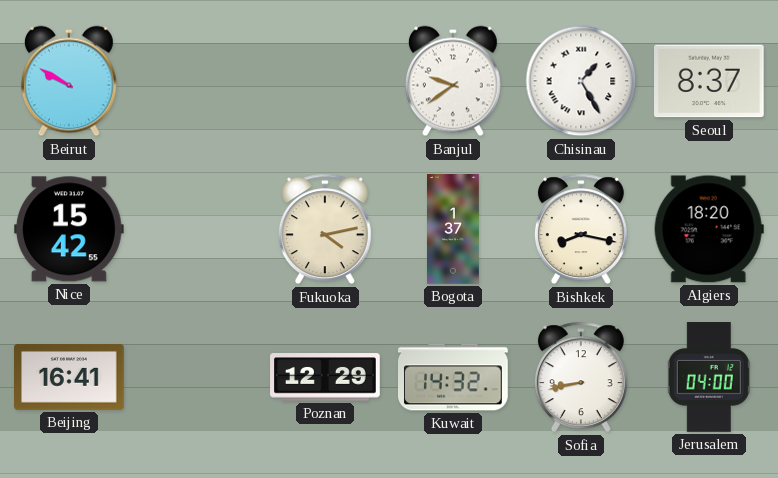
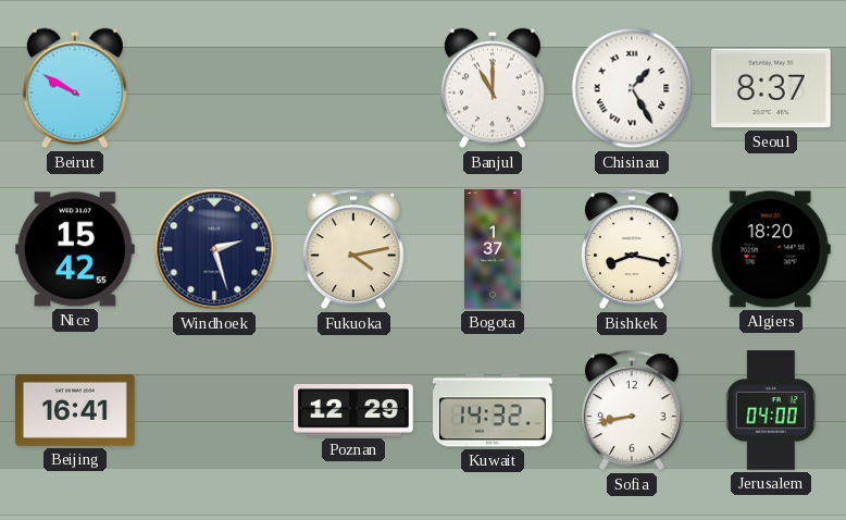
Banjul: 9:39 -> 11:00 (493, 88)
Windhoek: none -> 2:27 (214, 249)
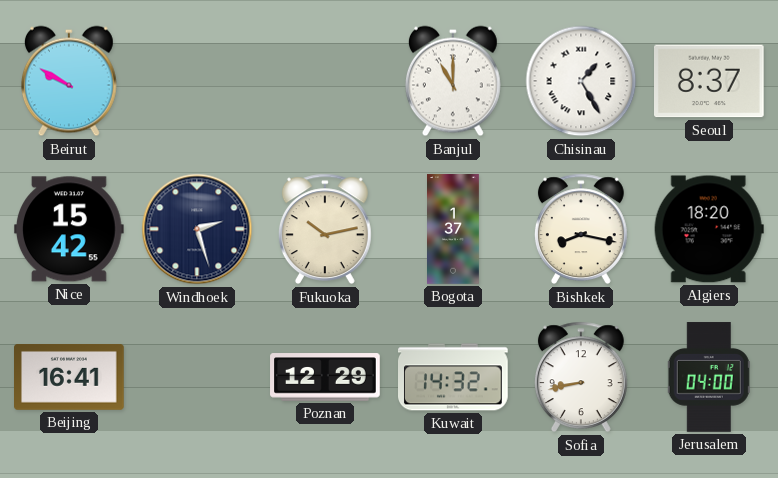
Fukuoka: 4:13 -> 10:13 (325, 229)
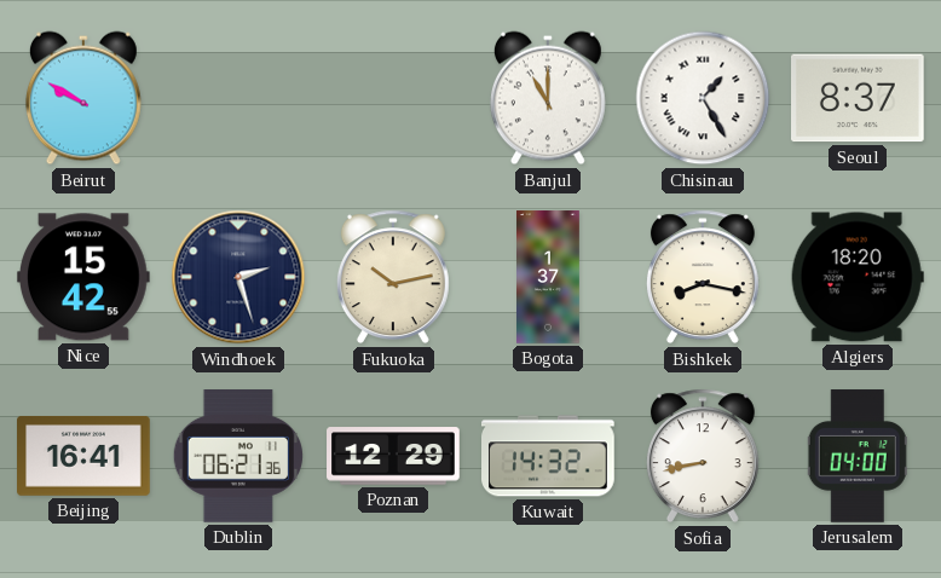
Dublin: none -> 06:21 (237, 457)
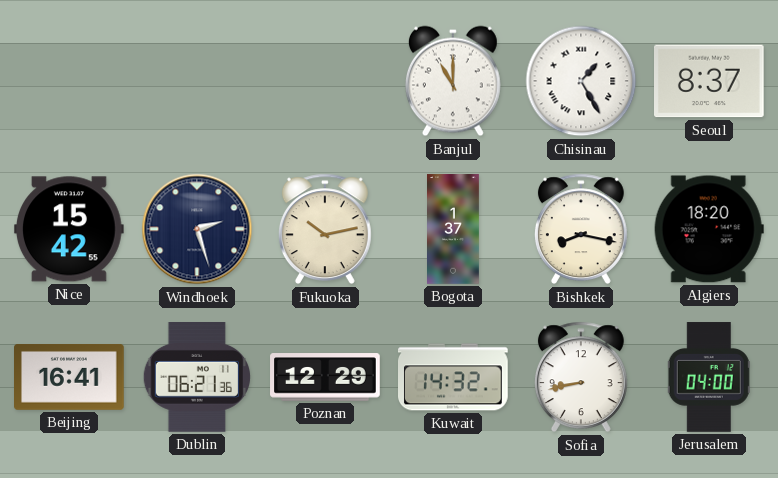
Beirut: 9:50 -> none (83, 98)
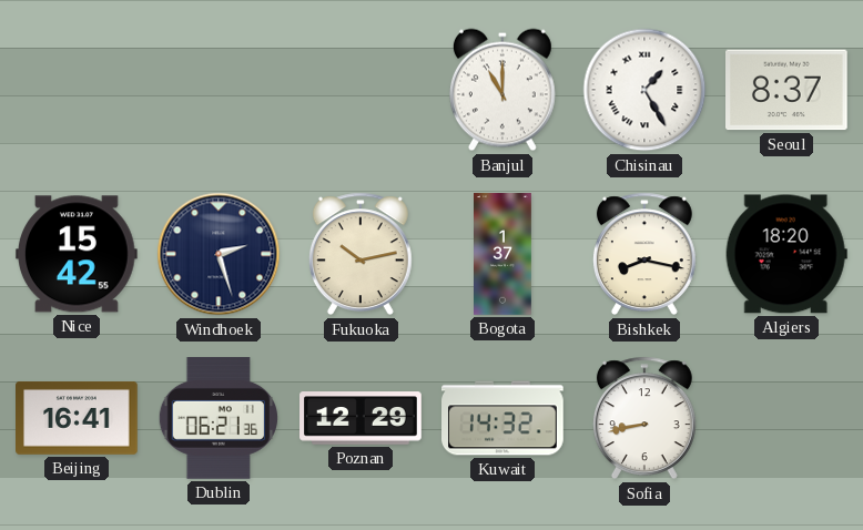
Jerusalem: 04:00 -> none (709, 377)
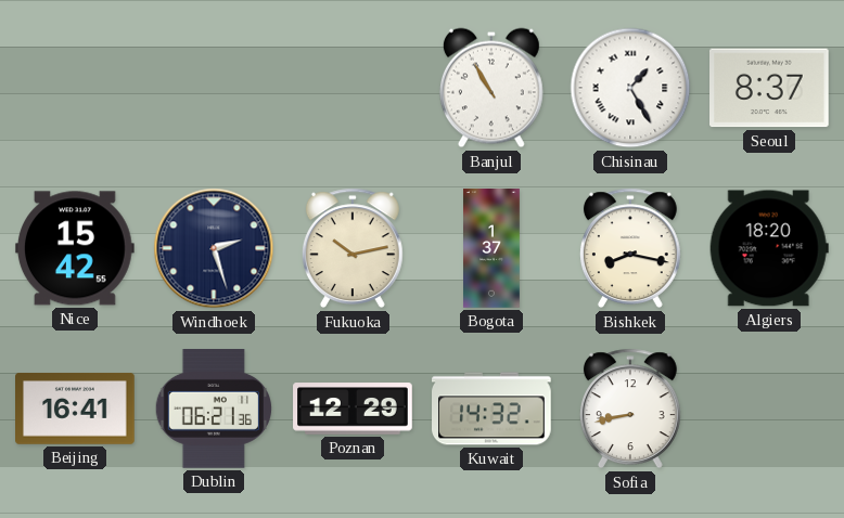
Banjul: 11:00 -> 10:55 (491, 88)
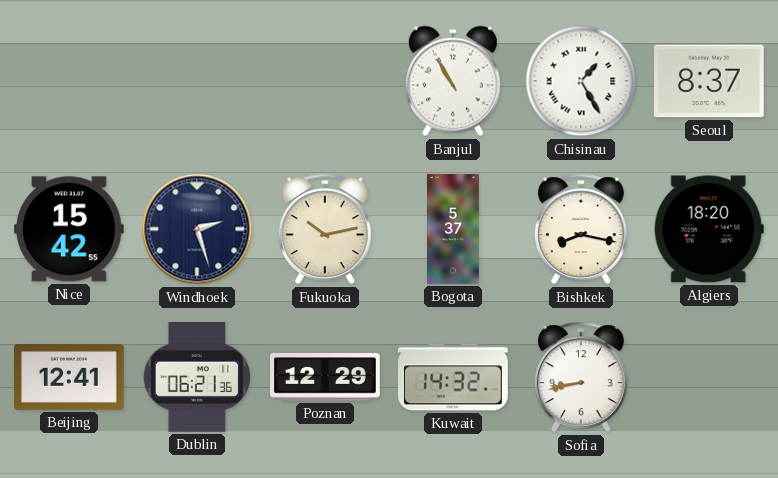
Bogota: 1:37 -> 5:37 (454, 229)
Beijing: 16:41 -> 12:41 (70, 378)
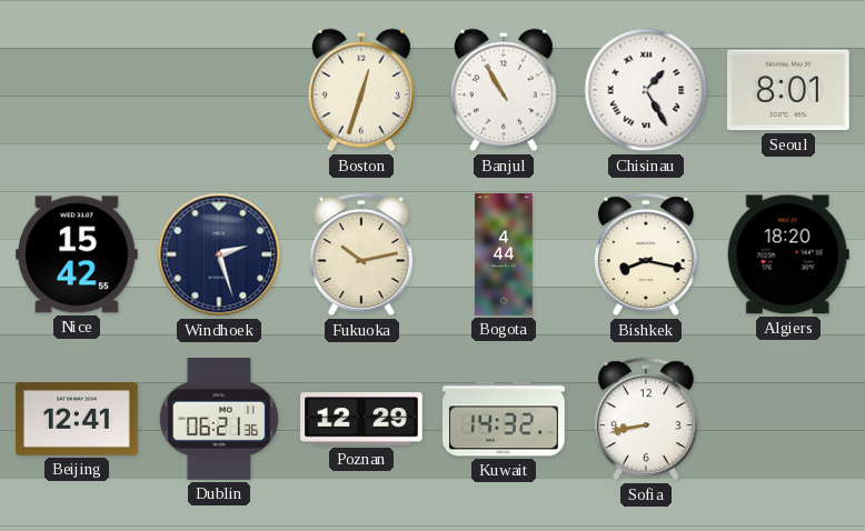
Boston: none -> 12:33 (361, 90)
Seoul: 8:37 -> 8:01 (789, 90)
Bogota: 5:37 -> 4:44 (505, 254)
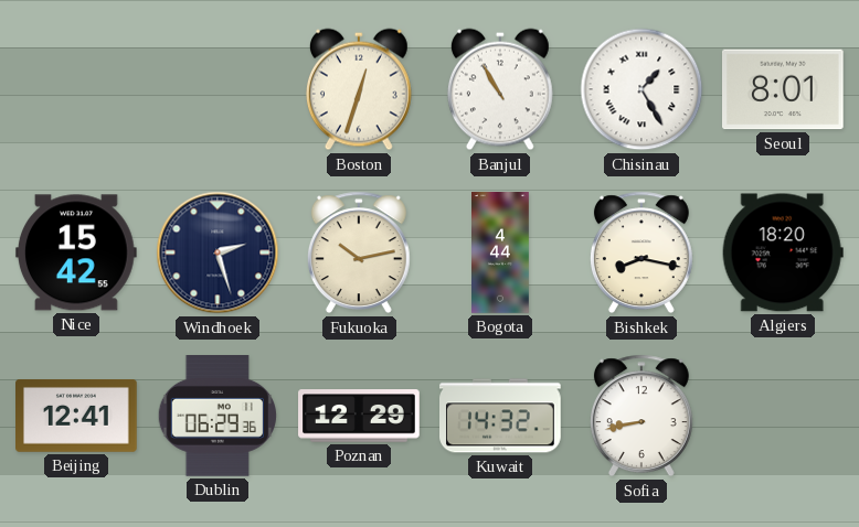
Dublin: 06:21 -> 06:29 (216, 417)
